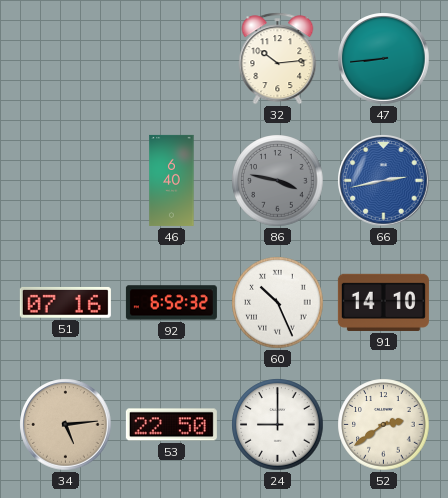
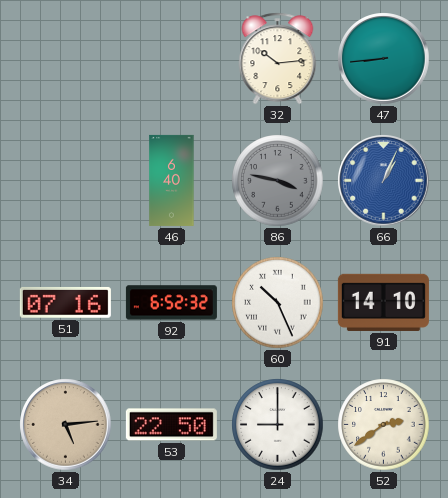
66: 2:43 -> 1:04 (384, 181)
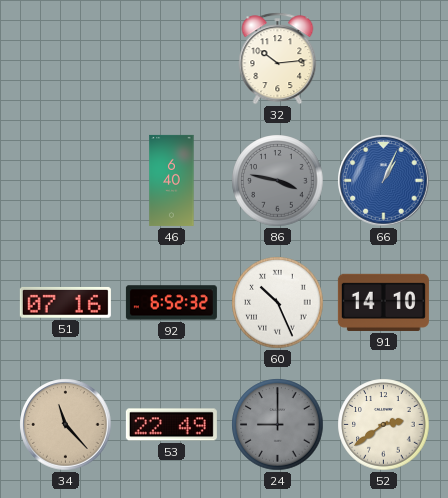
47: 8:44 -> none (384, 59)
34: 5:14 -> 11:23 (66, 425)
53: 22:50 -> 22:49 (171, 425)
24 dial: white -> grey (278, 425)
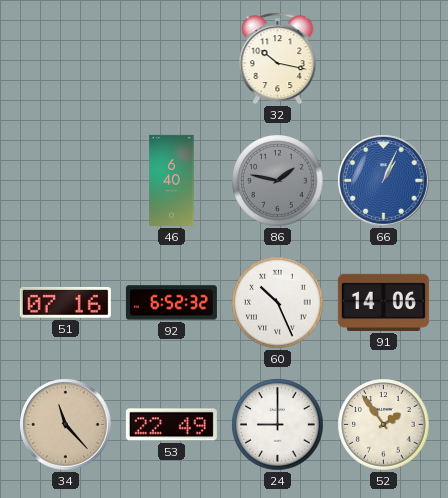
32: 10:14 -> 10:17 (278, 59)
86: 3:47 -> 1:47 (278, 181)
91: 14:10 -> 14:06 (383, 302)
24 dial: grey -> white (278, 425)
52: 2:39 -> 1:54 (384, 425)
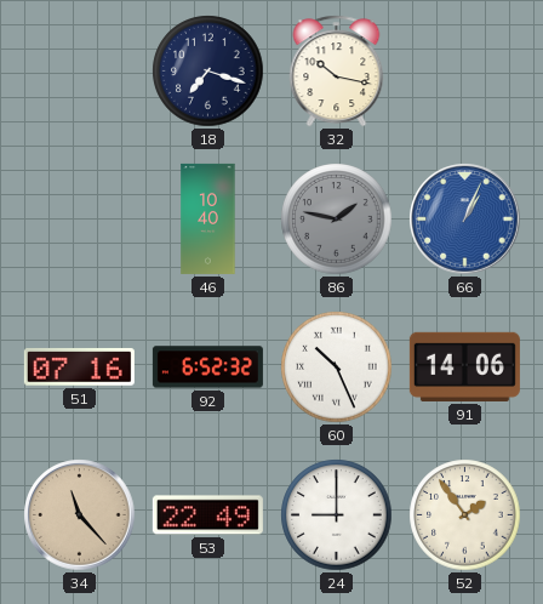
18: none -> 7:18 (208, 72)
46: 6:40 -> 10:40 (208, 218)
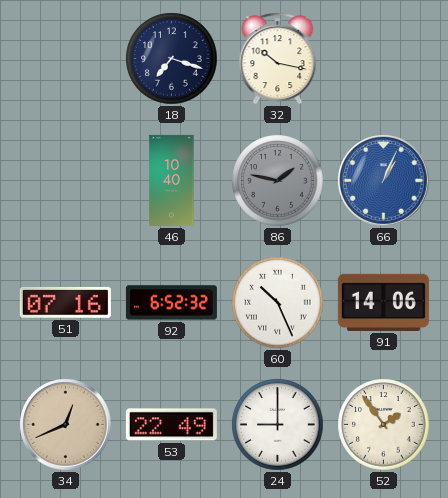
34: 11:23 -> 12:41 (66, 425)
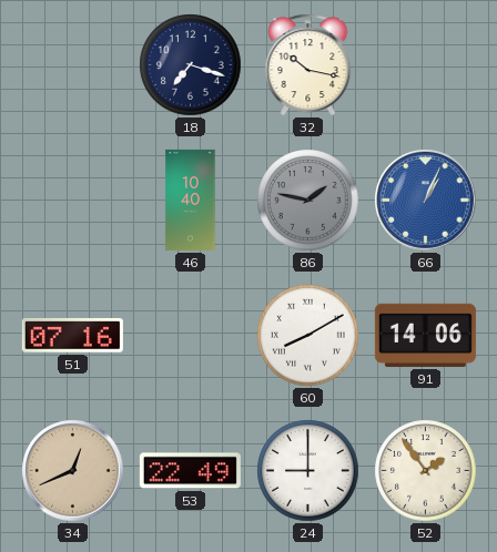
92: 6:52 -> none (171, 303)
60: 10:26 -> 8:10 (308, 336)
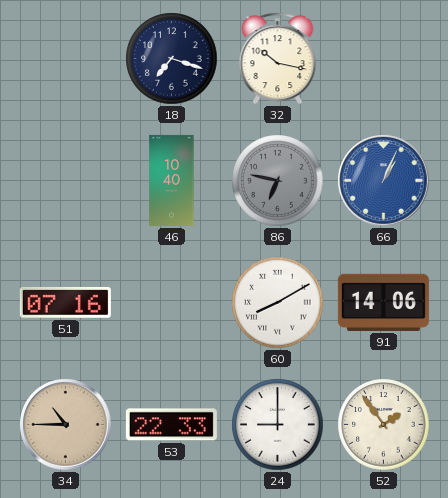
86: 1:47 -> 6:47 (278, 181)
34: 12:41 -> 10:45 (66, 425)
53: 22:49 -> 22:33 (171, 425)
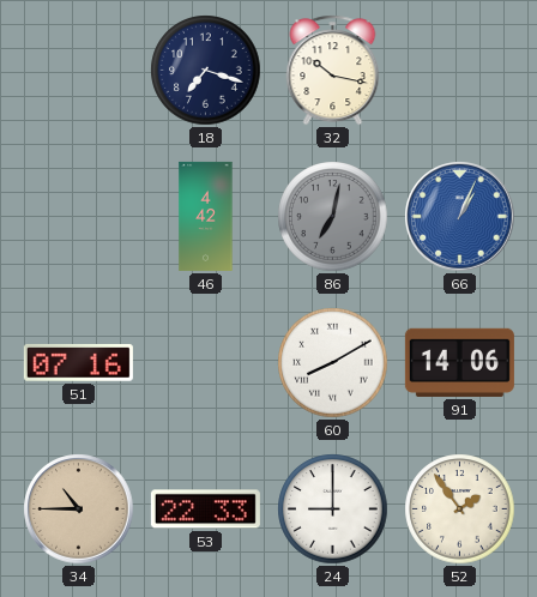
46: 10:40 -> 4:42 (206, 216)
86: 6:47 -> 7:02 (333, 217)
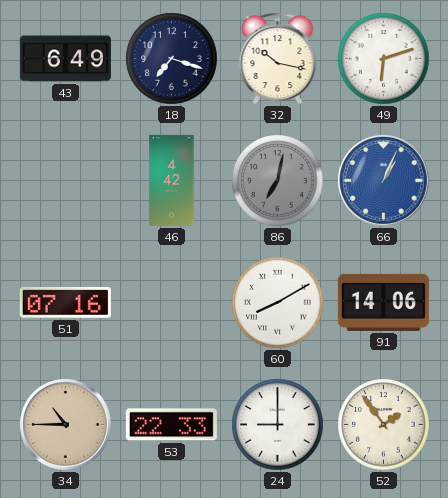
43: none -> 6:49 (65, 59)
49: none -> 6:12 (384, 59)
